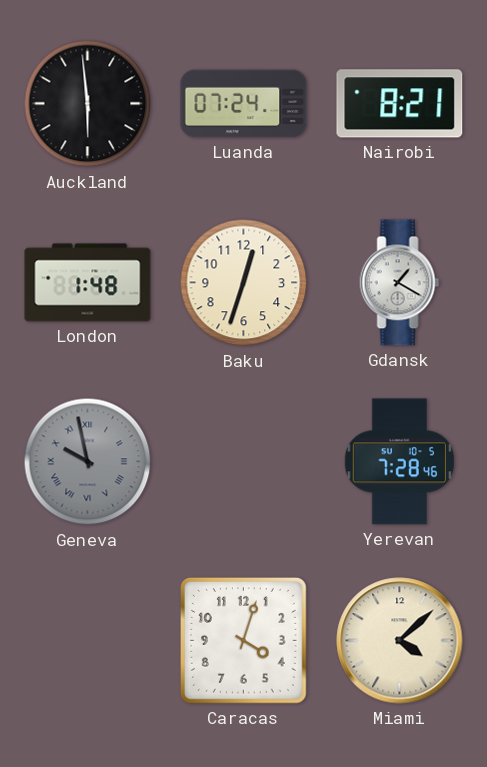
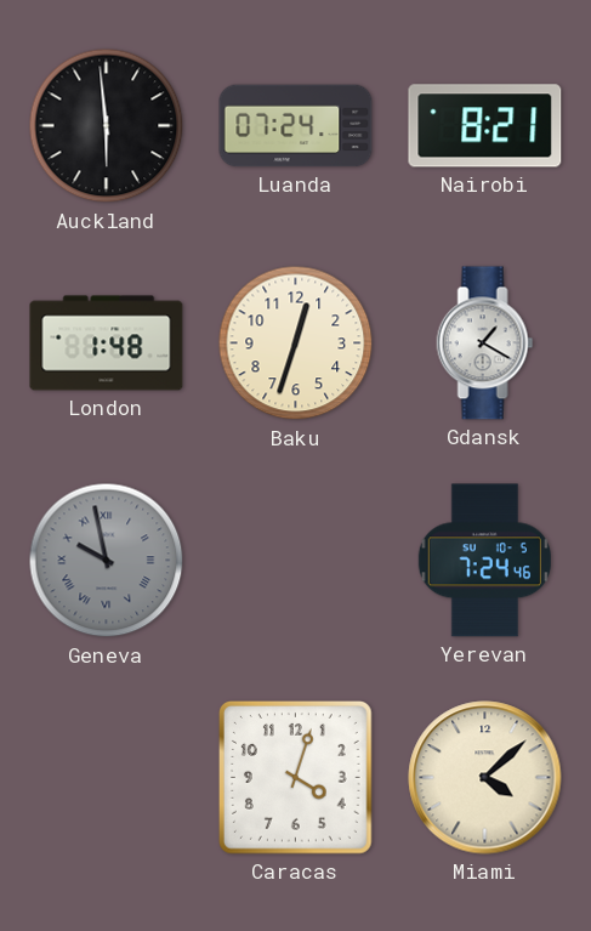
Yerevan: 7:28 -> 7:24 (484, 561)
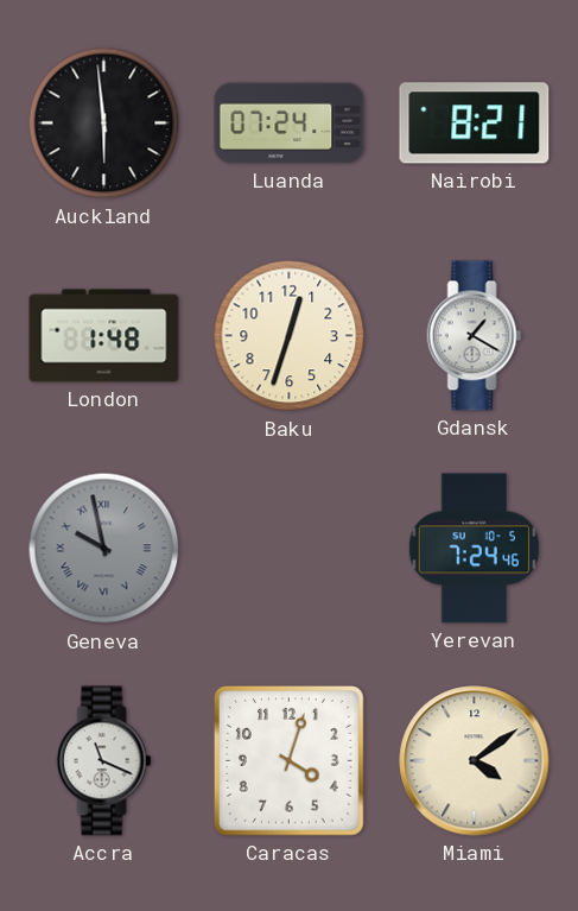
Accra: none -> 11:19 (104, 761)
Miami: 4:08 -> 4:09 (475, 761)
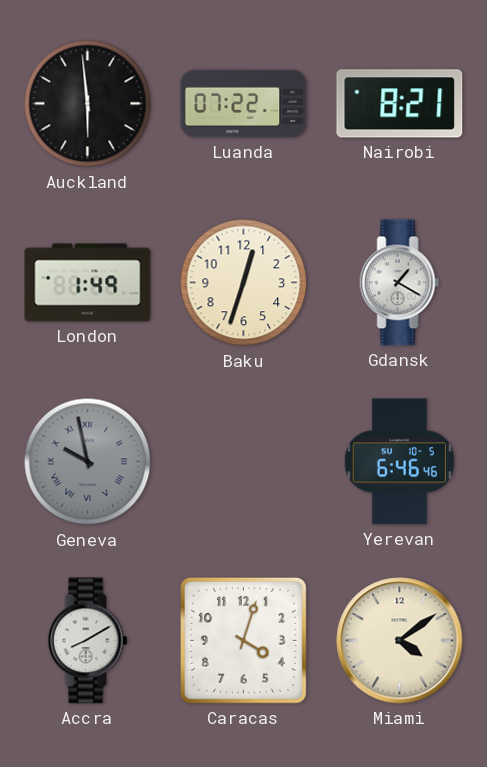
Luanda: 07:24 -> 07:22 (244, 104)
London: 1:48 -> 1:49 (88, 283)
Yerevan: 7:24 -> 6:46 (399, 462)
Accra: 11:19 -> 8:10 (88, 641)
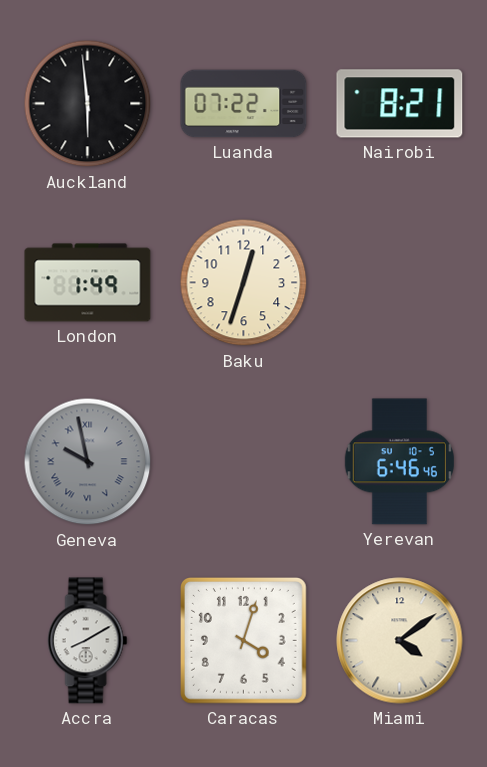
Gdansk: 1:20 -> none (400, 283)
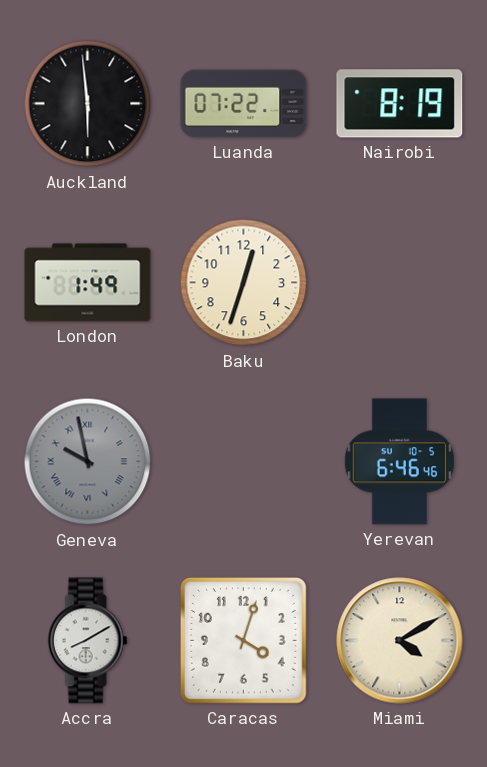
Nairobi: 8:21 -> 8:19 (400, 104)
Miami: 4:09 -> 4:10 (400, 641)
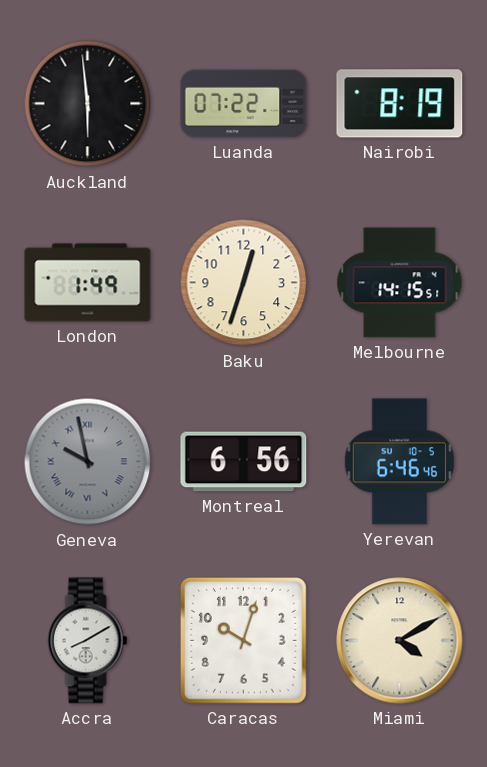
Melbourne: none -> 14:15 (400, 283)
Montreal: none -> 6:56 (244, 462)
Caracas: 4:03 -> 10:03 (244, 641)
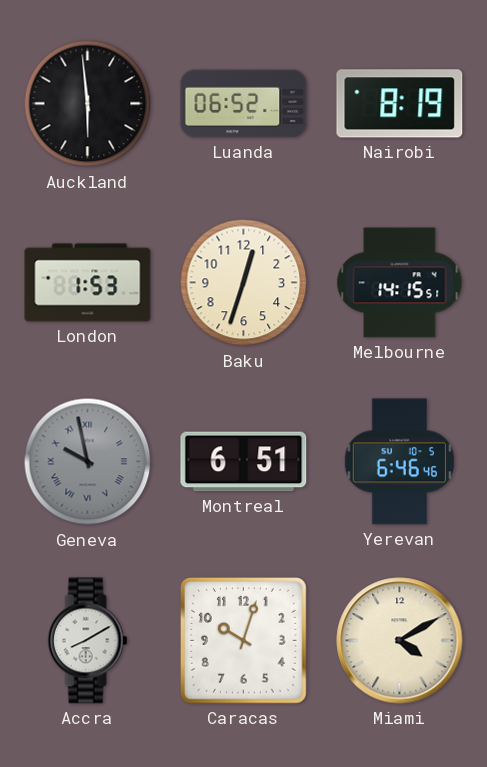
Luanda: 07:22 -> 06:52 (244, 104)
London: 1:49 -> 1:53 (88, 283)
Montreal: 6:56 -> 6:51 (244, 462)
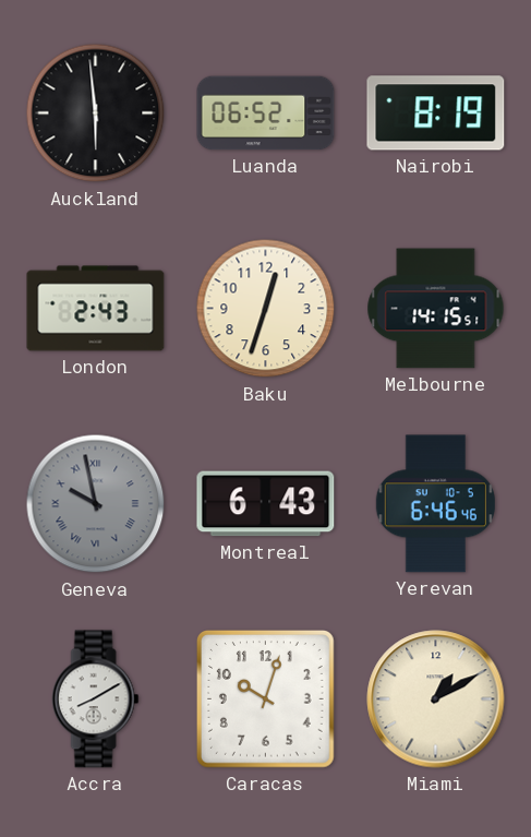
London: 1:53 -> 2:43 (96, 309)
Montreal: 6:51 -> 6:43 (266, 504)
Miami: 4:10 -> 1:10 (436, 700)
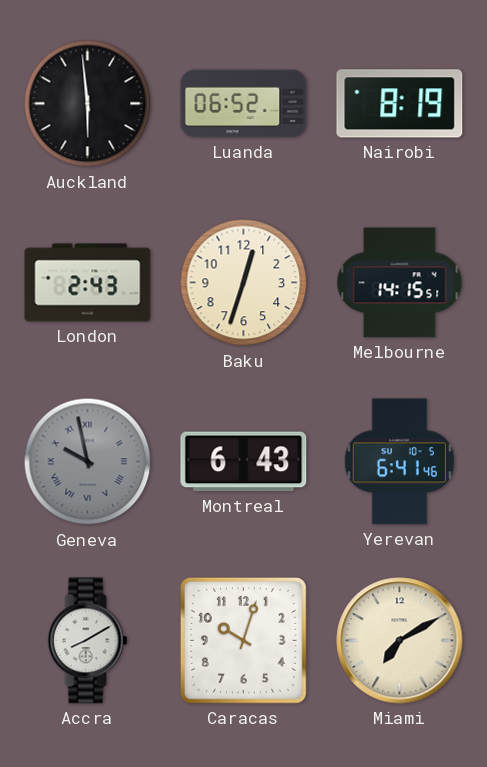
Yerevan: 6:46 -> 6:41 (399, 462)
Miami: 1:10 -> 7:10 (400, 641)
